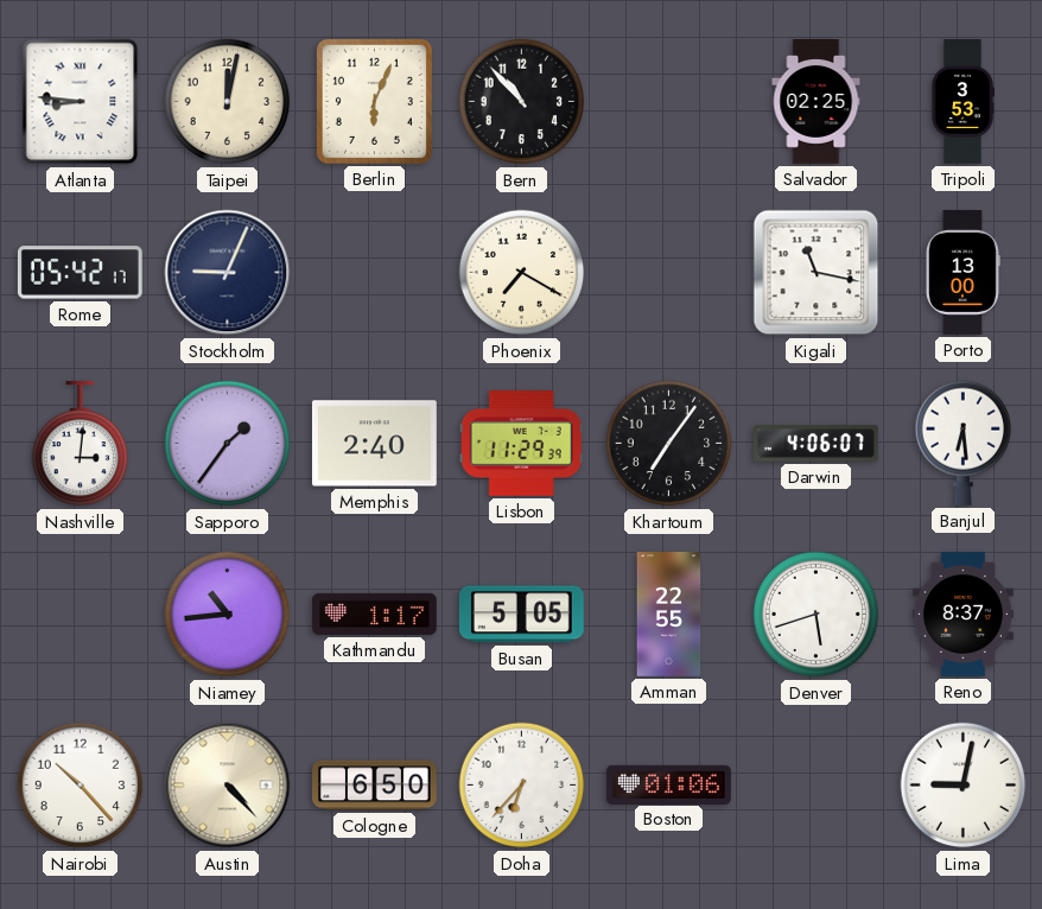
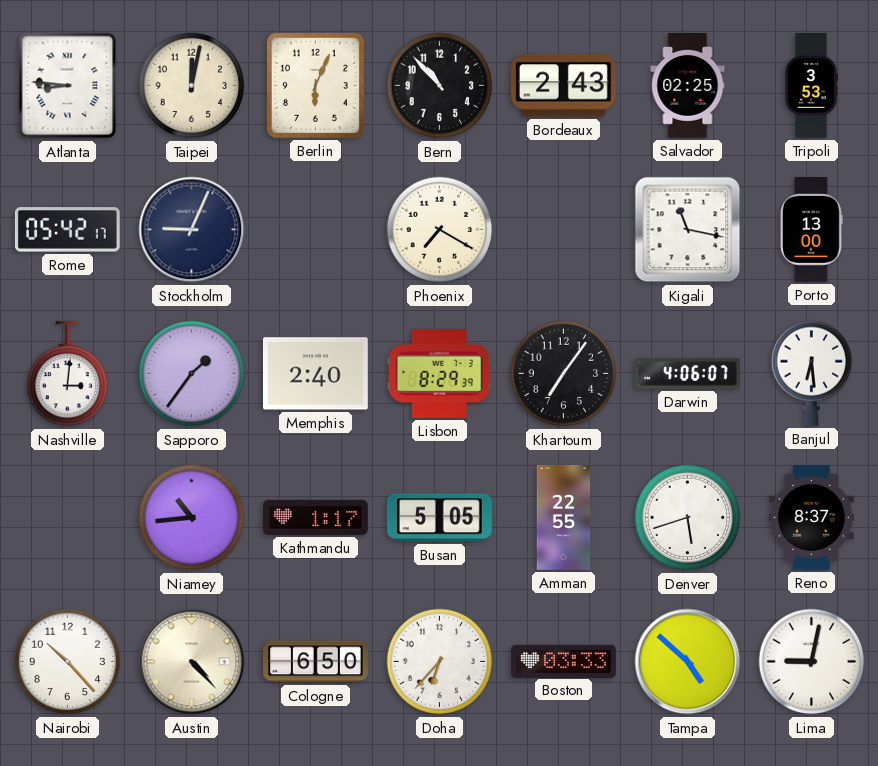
Bordeaux: none -> 2:43 (564, 86)
Lisbon: 11:29 -> 8:29 (439, 374)
Boston: 01:06 -> 03:33 (564, 661)
Tampa: none -> 4:52 (688, 662)
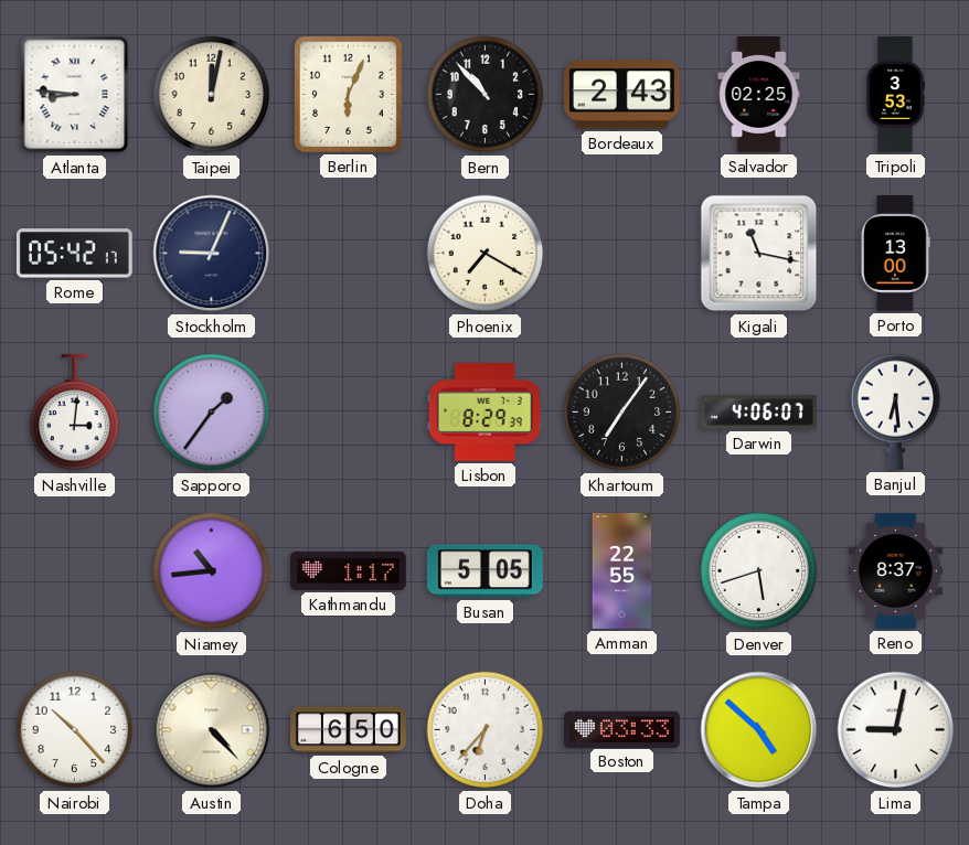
Memphis: 2:40 -> none (315, 374)
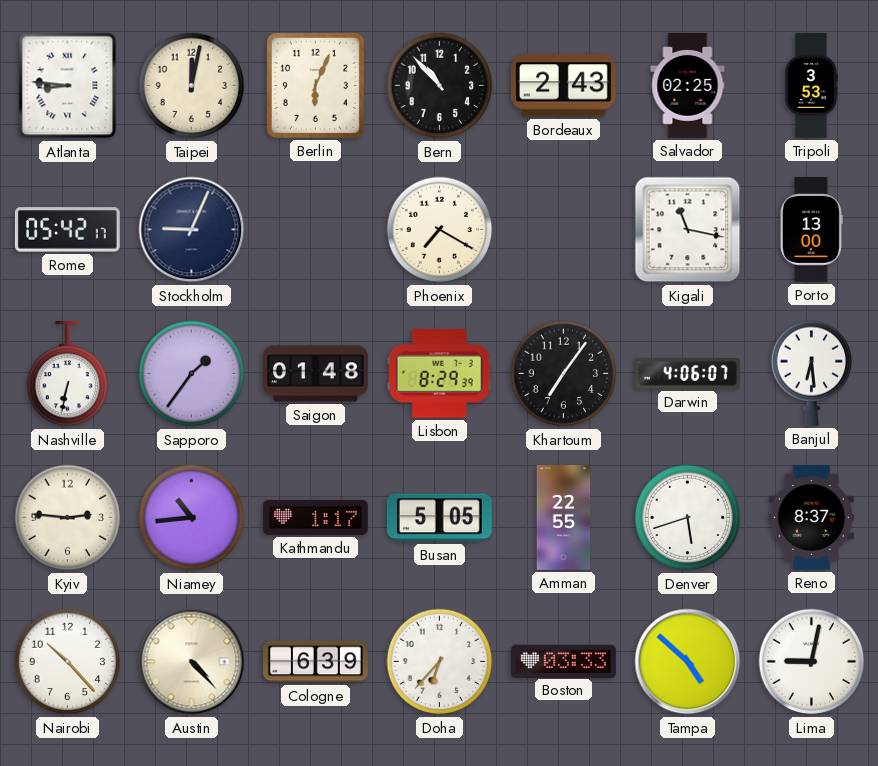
Nashville: 3:01 -> 6:32 (67, 374)
Saigon: none -> 01:48 (316, 374)
Kyiv: none -> 2:46 (68, 518)
Cologne: 6:50 -> 6:39 (316, 662)
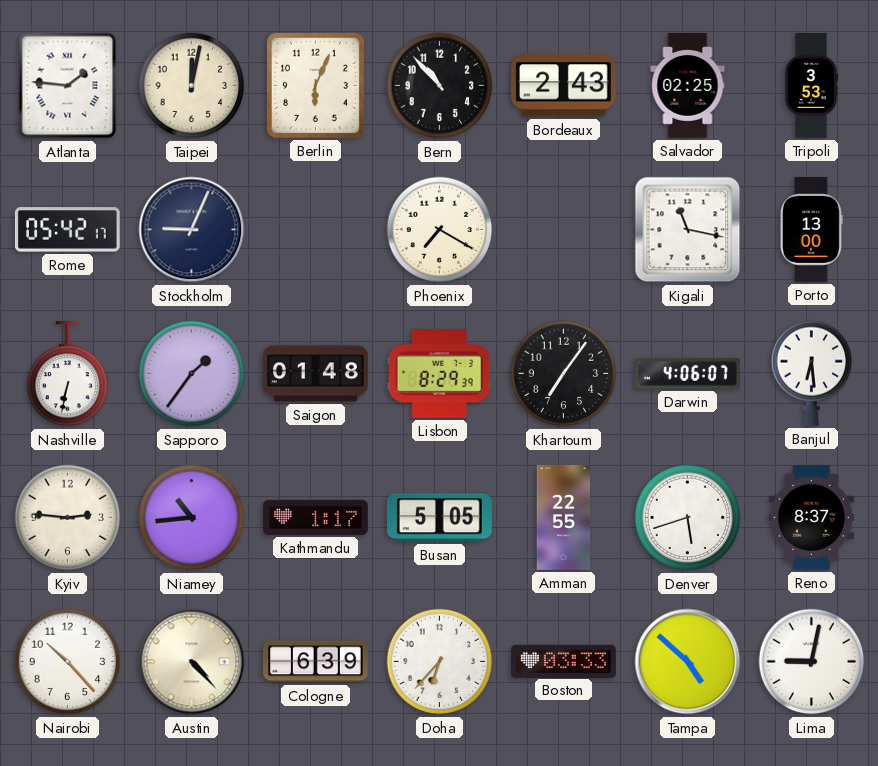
Atlanta: 8:46 -> 1:46 (68, 86)
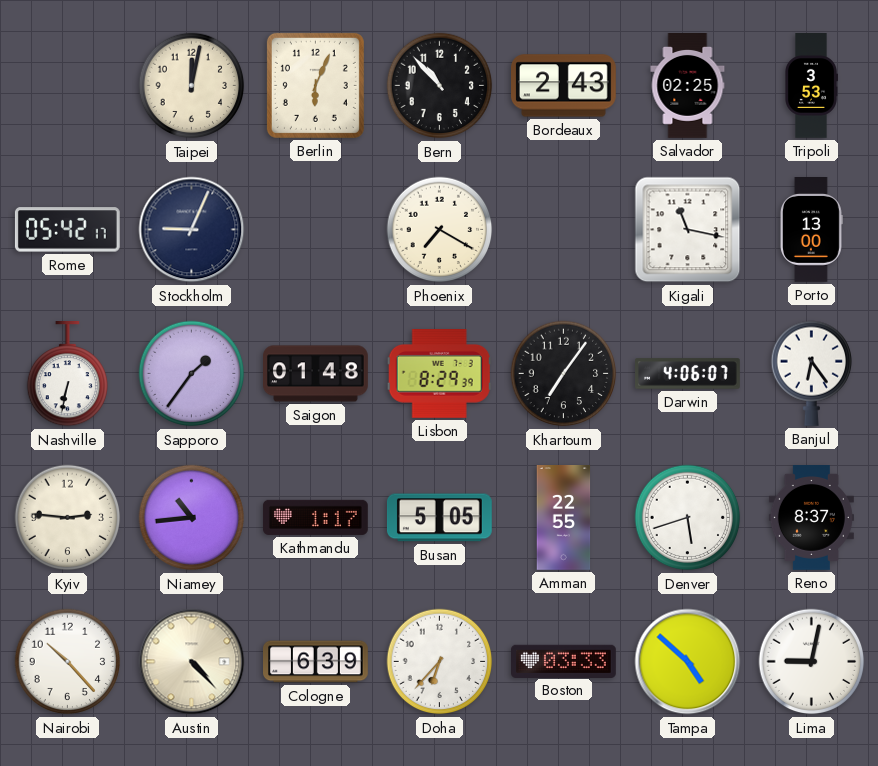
Atlanta: 1:46 -> none (68, 86)
Banjul: 6:29 -> 6:24 (811, 373)
